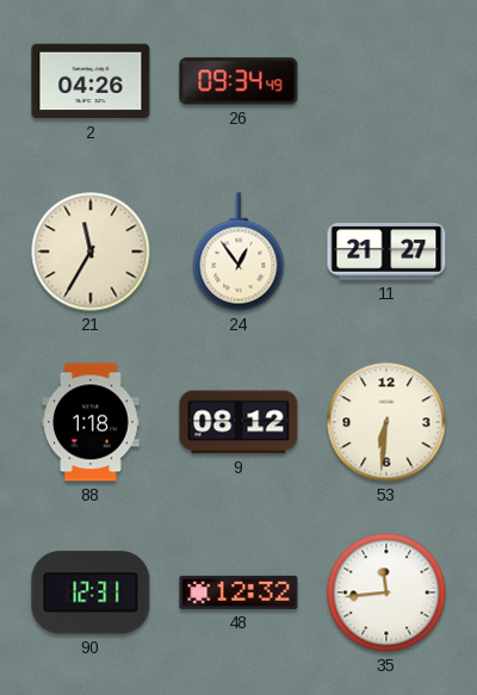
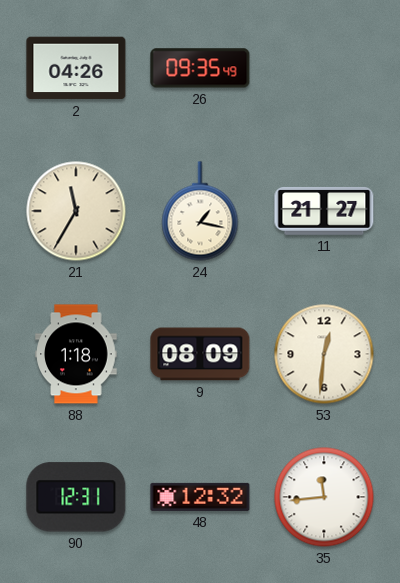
26: 09:34 -> 09:35 (200, 68)
24: 12:54 -> 1:17 (200, 211)
9: 08:12 -> 08:09 (200, 354)
53: 6:31 -> 12:31 (324, 354)
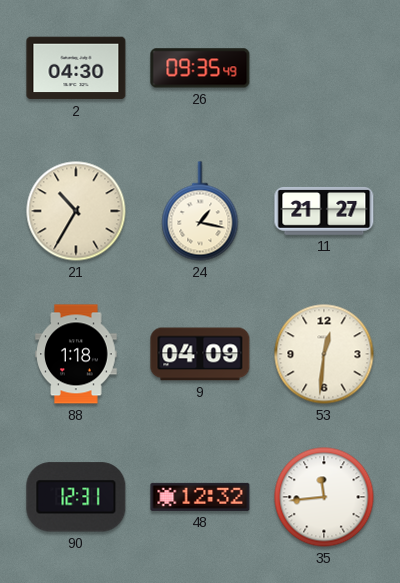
2: 04:26 -> 04:30 (76, 68)
21: 11:35 -> 10:35 (76, 211)
9: 08:09 -> 04:09 (200, 354)
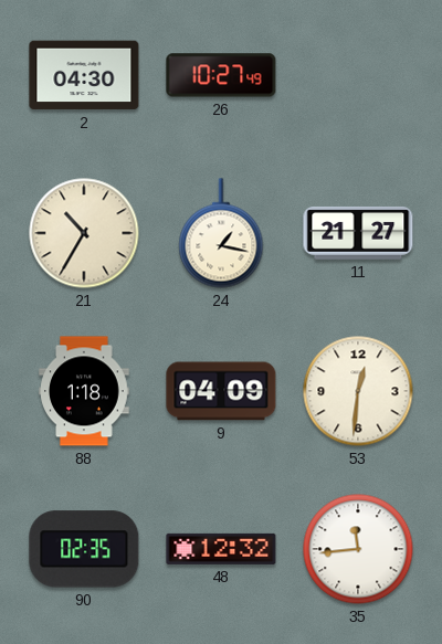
26: 09:35 -> 10:27 (221, 75)
90: 12:31 -> 02:35 (84, 549)
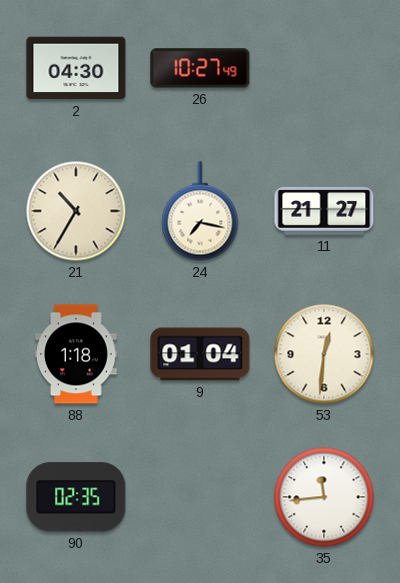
24: 1:17 -> 7:17 (200, 211)
9: 04:09 -> 01:04 (200, 354)
48: 12:32 -> none (221, 549)
